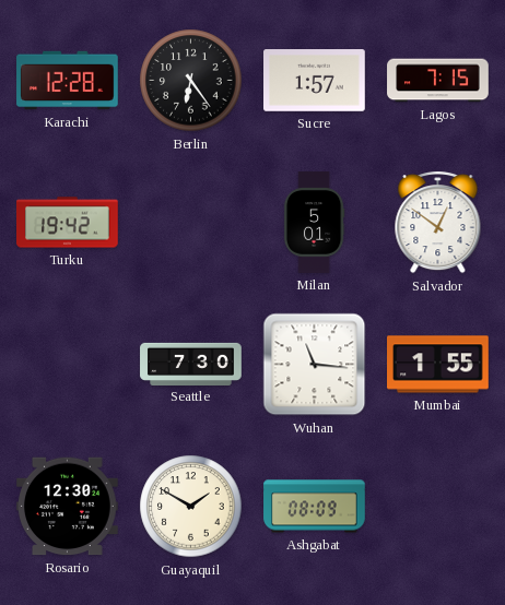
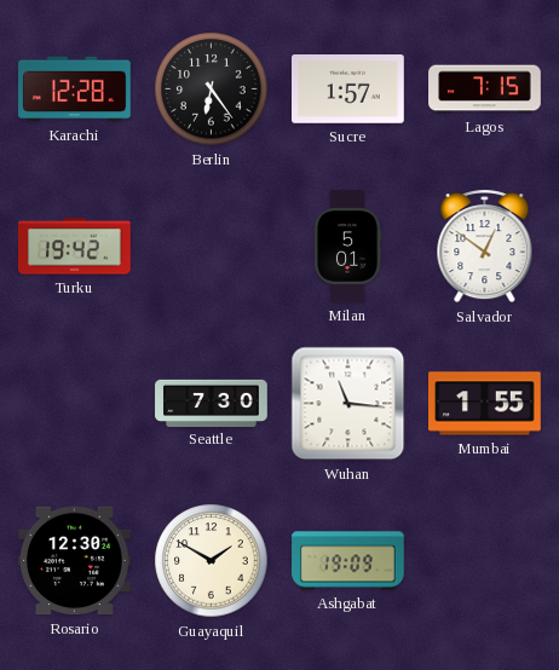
Ashgabat: 08:09 -> 19:09 (348, 561)
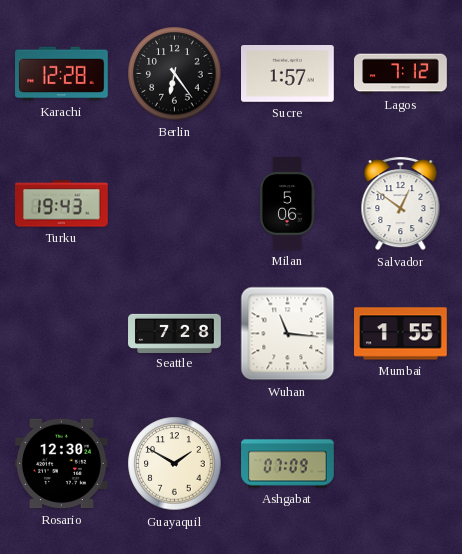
Lagos: 7:15 -> 7:12 (401, 74)
Turku: 19:42 -> 19:43 (62, 204)
Milan: 5:01 -> 5:06 (287, 204)
Seattle: 7:30 -> 7:28 (175, 333)
Ashgabat: 19:09 -> 07:09 (288, 464)
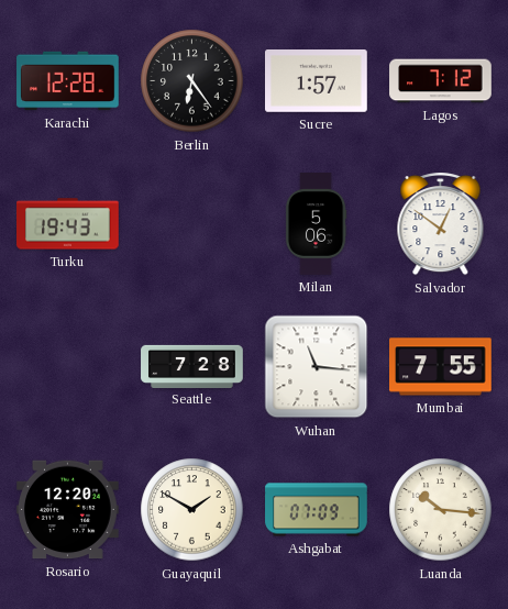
Mumbai: 1:55 -> 7:55 (441, 367)
Rosario: 12:30 -> 12:20 (68, 510)
Luanda: none -> 10:16 (441, 510)
